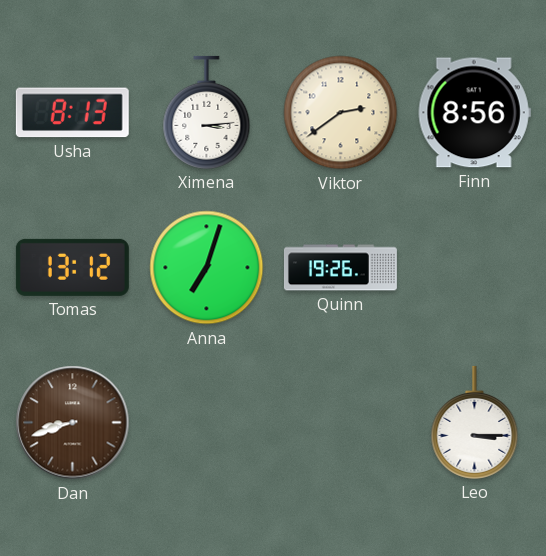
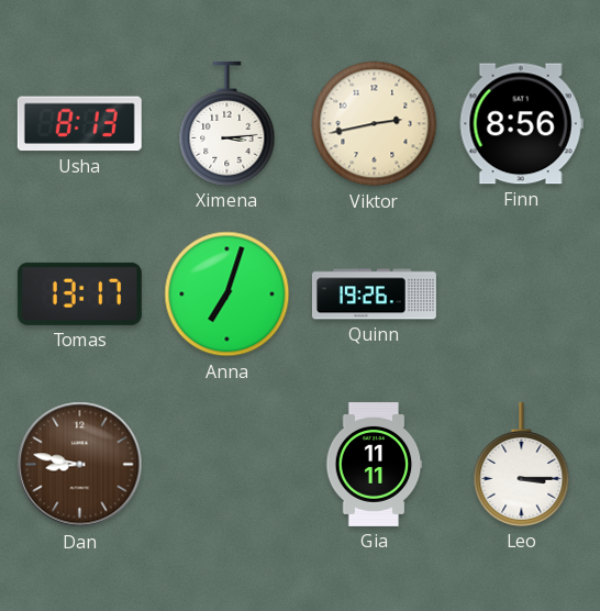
Viktor: 2:39 -> 2:43 (375, 124)
Tomas: 13:12 -> 13:17 (79, 293)
Dan: 8:42 -> 8:47 (80, 465)
Gia: none -> 11:11 (374, 464)
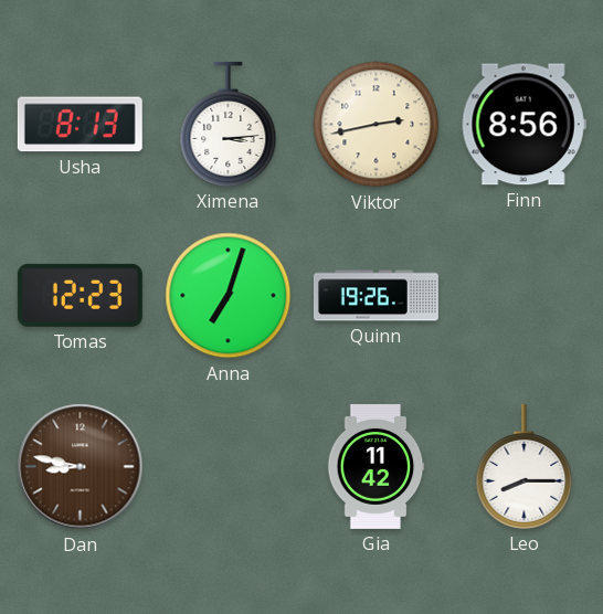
Tomas: 13:17 -> 12:23 (80, 295)
Gia: 11:11 -> 11:42 (375, 466)
Leo: 3:15 -> 8:15 (525, 466)
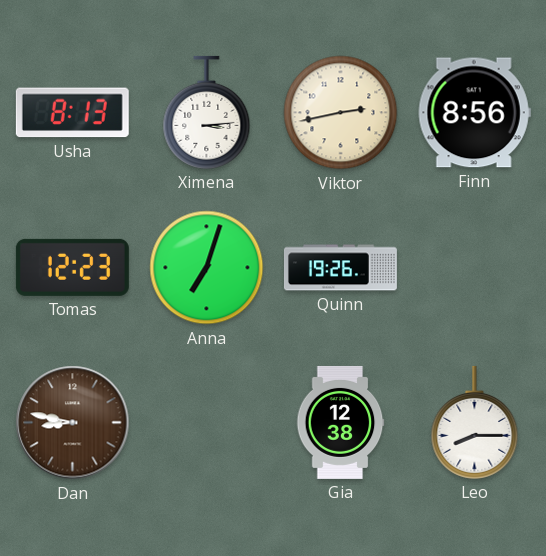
Gia: 11:42 -> 12:38 (340, 422)
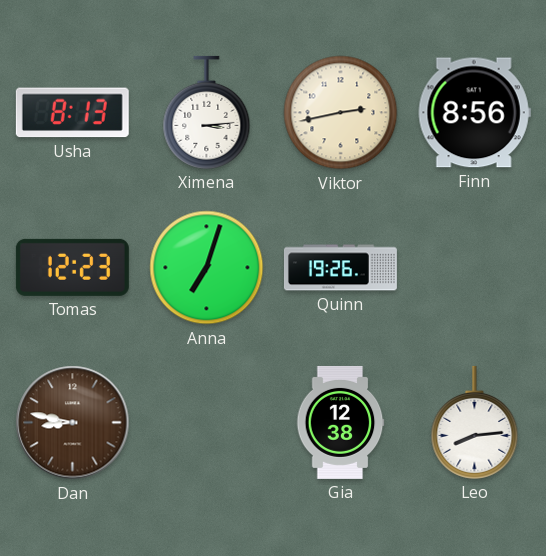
Leo: 8:15 -> 8:14 (475, 422)
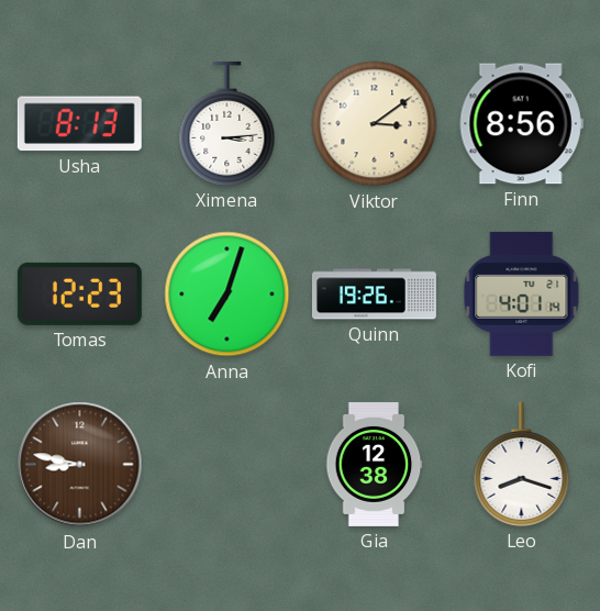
Viktor: 2:43 -> 3:09 (375, 124)
Kofi: none -> 4:01 (522, 293)
Leo: 8:14 -> 8:18 (522, 464)
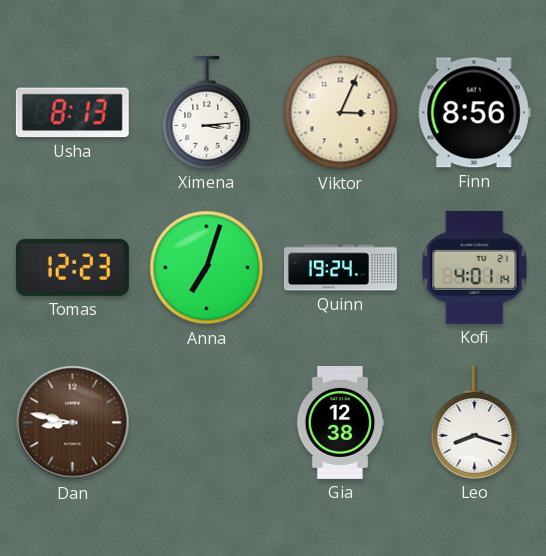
Viktor: 3:09 -> 3:04 (341, 113)
Quinn: 19:26 -> 19:24 (340, 268)
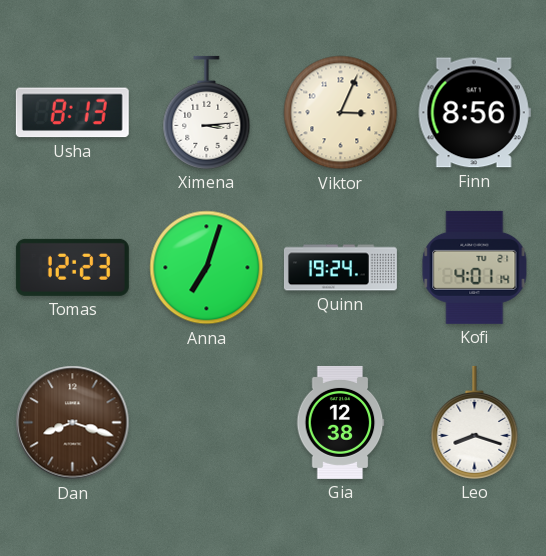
Dan: 8:47 -> 8:18 (73, 423)
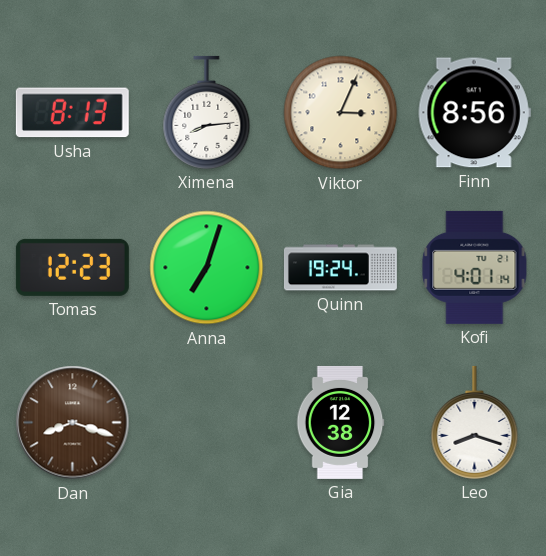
Ximena: 3:14 -> 8:14 (207, 112)
